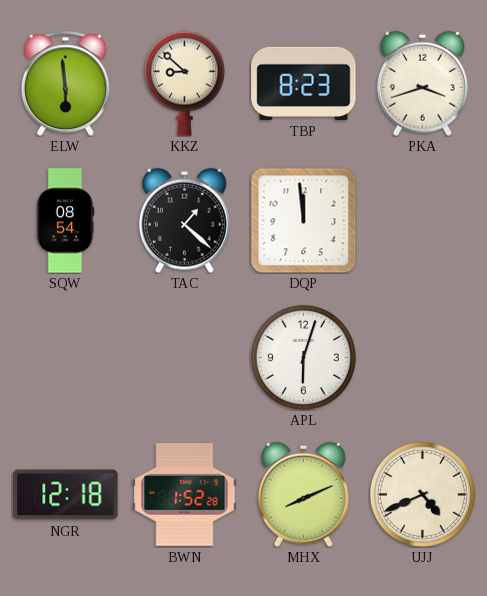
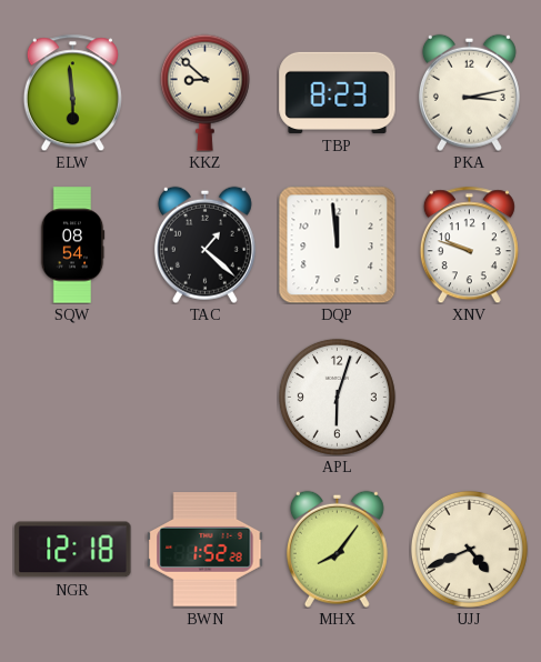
PKA: 3:42 -> 3:13 (469, 92)
XNV: none -> 9:48 (469, 244)
MHX: 8:11 -> 8:06 (337, 549)
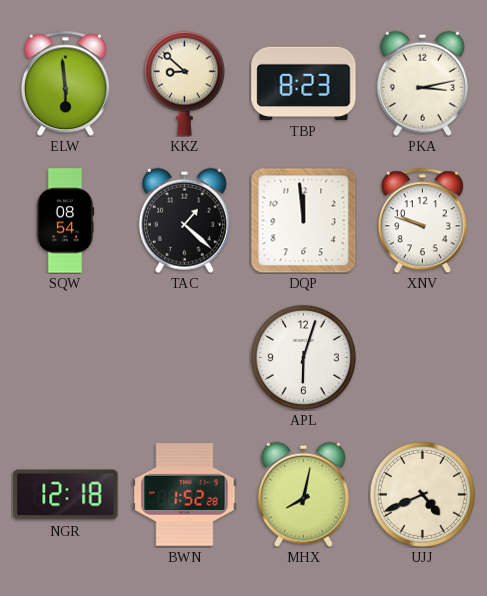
MHX: 8:06 -> 8:02 (303, 494)
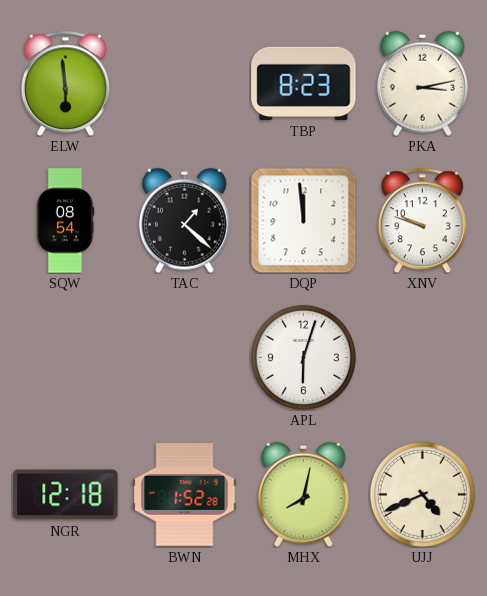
KKZ: 8:52 -> none (184, 83)
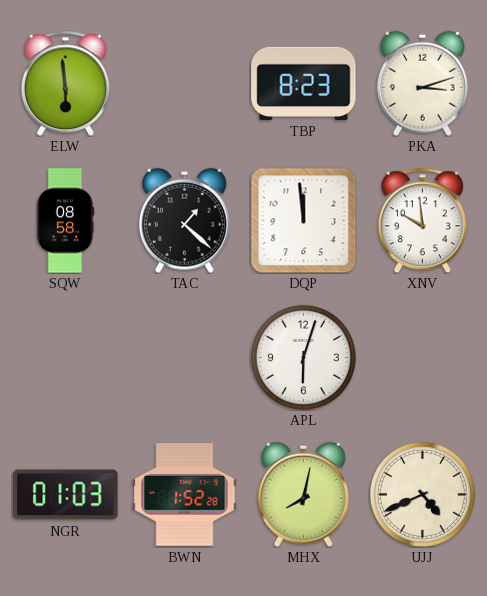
PKA: 3:13 -> 3:12 (422, 83)
SQW: 08:54 -> 08:58 (65, 221)
XNV: 9:48 -> 9:59 (422, 220)
NGR: 12:18 -> 01:03 (66, 495)
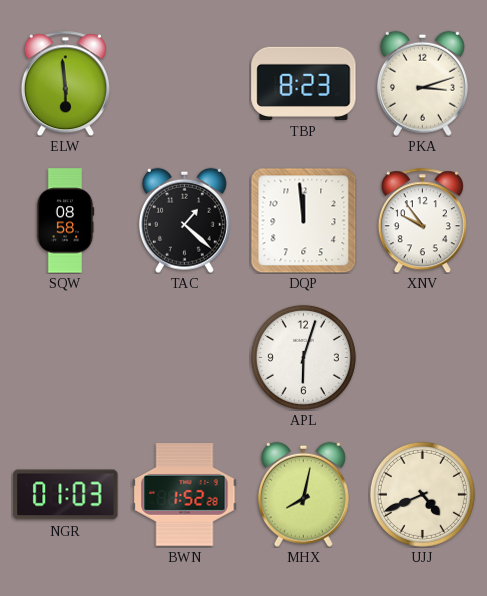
XNV: 9:59 -> 9:54 (422, 220)
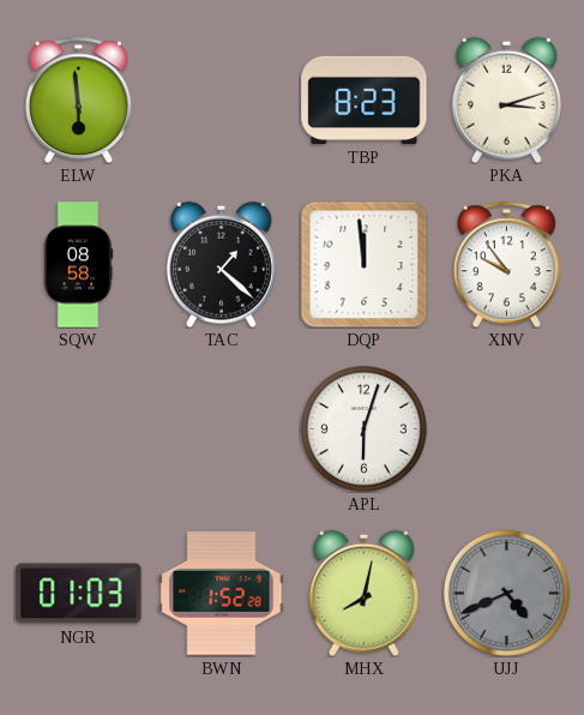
UJJ dial: cream -> grey (506, 593)
